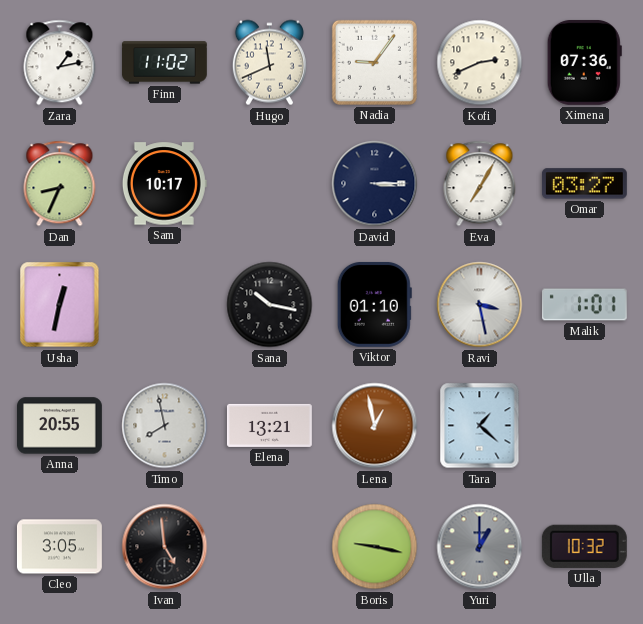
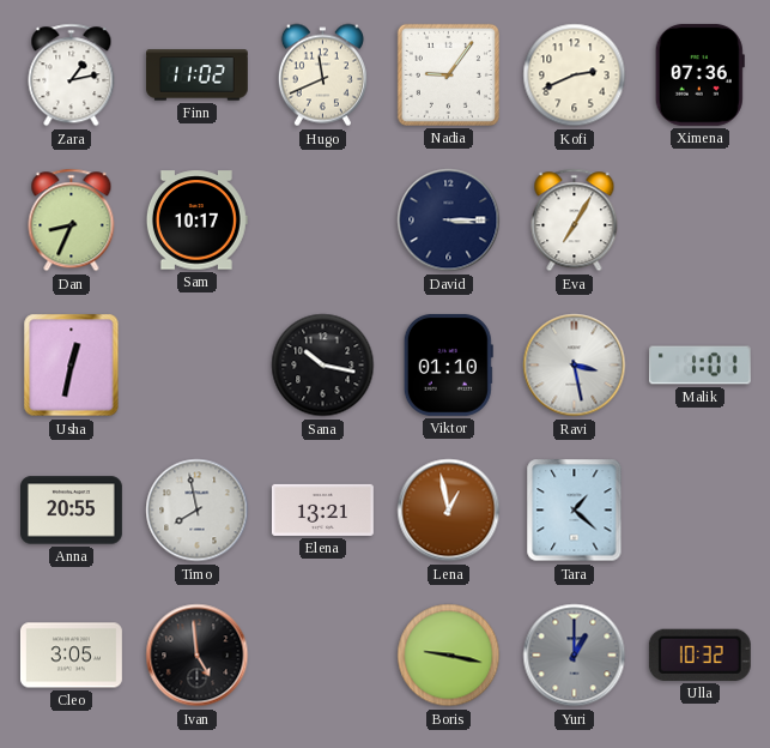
Omar: 03:27 -> none (584, 184)
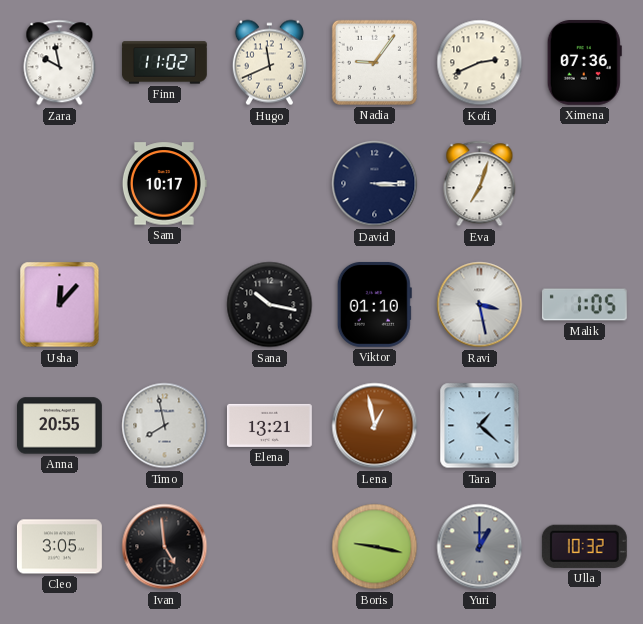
Zara: 1:13 -> 9:58 (60, 63)
Dan: 8:34 -> none (72, 221)
Eva: 7:05 -> 7:03 (480, 184)
Usha: 12:32 -> 12:07 (60, 305)
Malik: 1:01 -> 1:05 (584, 305)
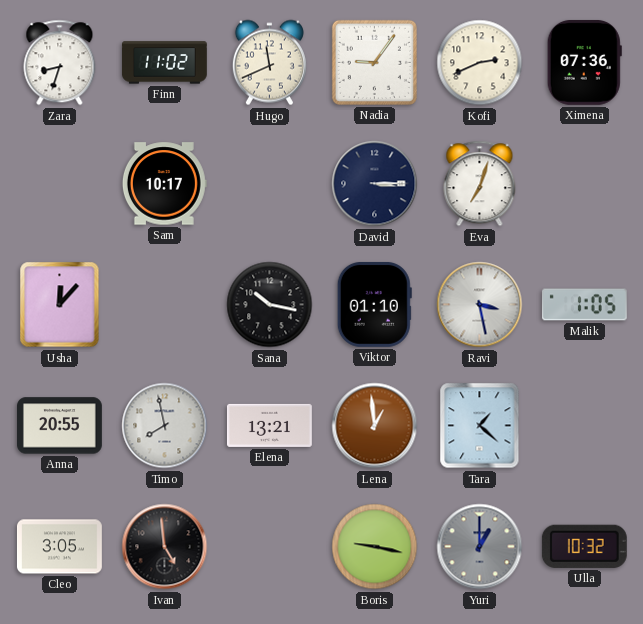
Zara: 9:58 -> 8:33 (60, 63)
Lena: 12:58 -> 12:59 (375, 426)
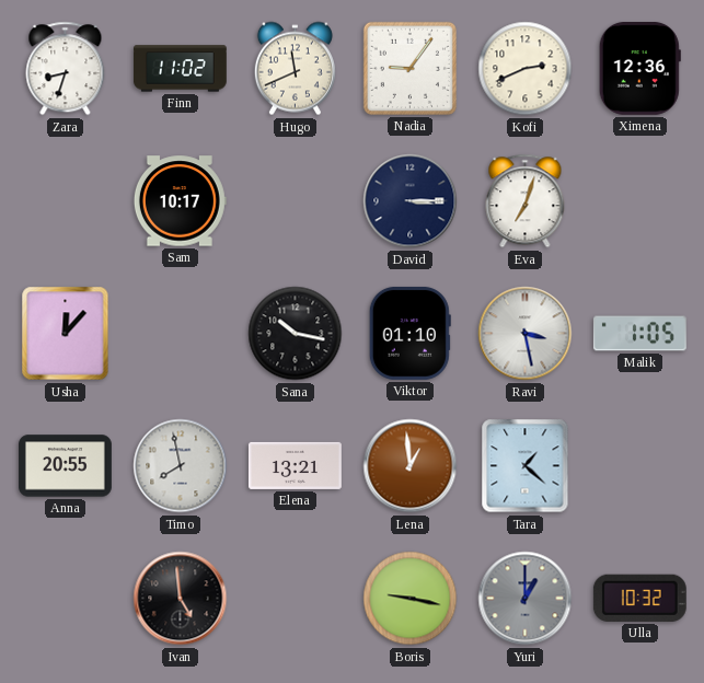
Ximena: 07:36 -> 12:36 (639, 68)
Cleo: 3:05 -> none (59, 547)
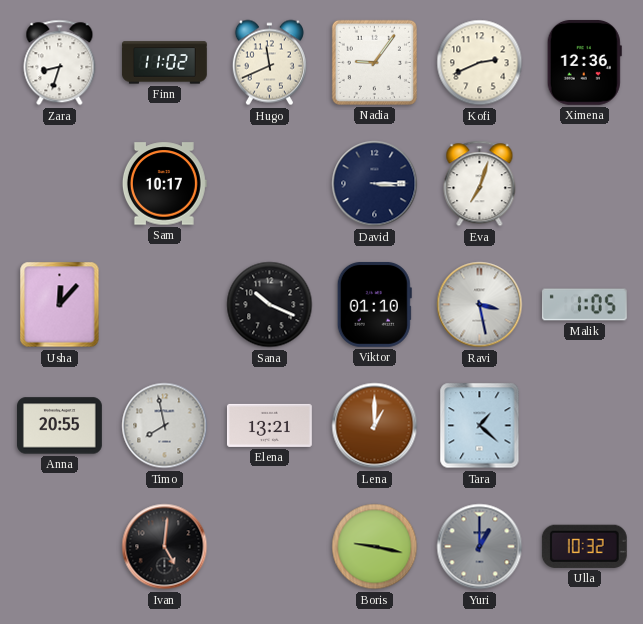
Sana: 10:17 -> 10:19 (270, 305)
Lena: 12:59 -> 1:00 (375, 426)
Ivan: 4:59 -> 5:01 (165, 547)
